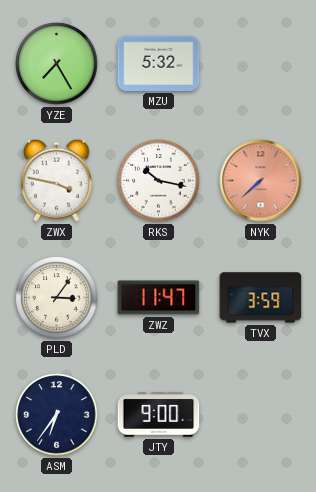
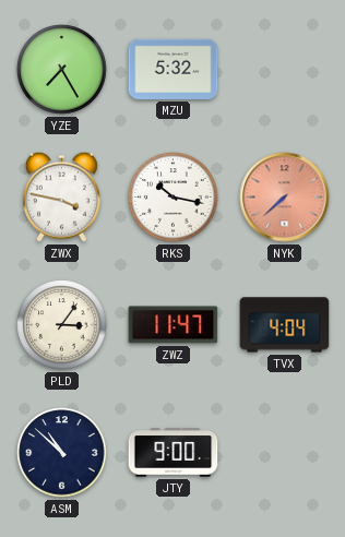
TVX: 3:59 -> 4:04 (285, 325)
ASM: 6:36 -> 10:52 (62, 453)
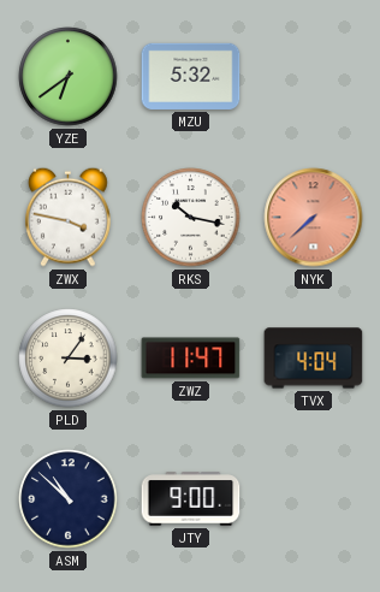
YZE: 7:25 -> 6:39 (69, 77)
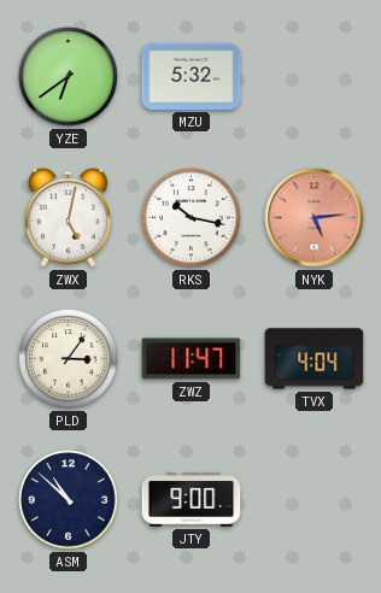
ZWX: 3:47 -> 5:02 (68, 217)
NYK: 7:38 -> 5:14 (315, 218)
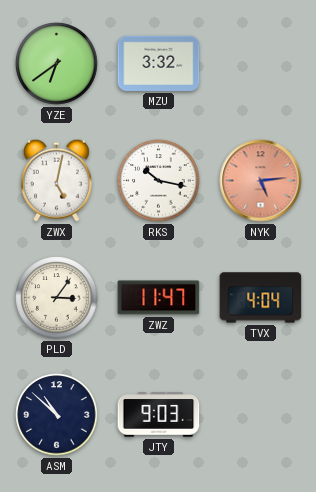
MZU: 5:32 -> 3:32 (159, 63)
JTY: 9:00 -> 9:03 (159, 415)
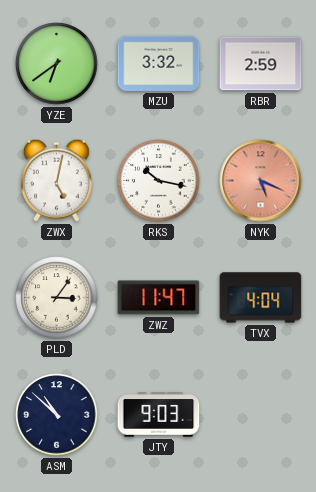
RBR: none -> 2:59 (261, 64)
NYK: 5:14 -> 5:19 (261, 181)
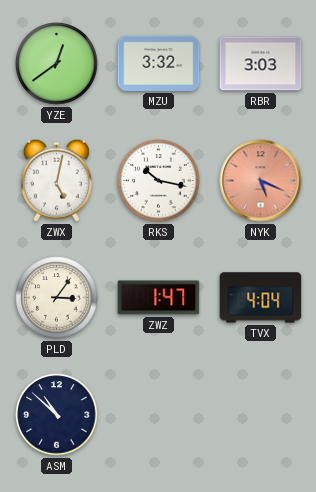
YZE: 6:39 -> 12:39 (57, 64)
RBR: 2:59 -> 3:03 (261, 64)
ZWZ: 11:47 -> 1:47 (159, 298)
JTY: 9:03 -> none (159, 415)
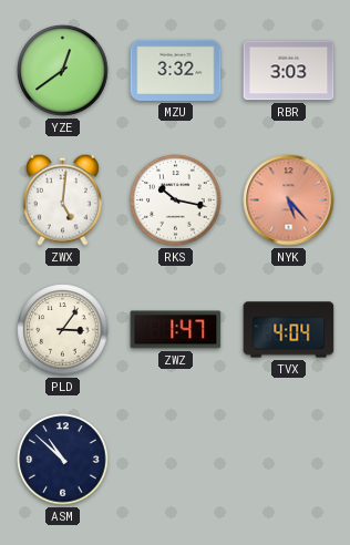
ZWX: 5:02 -> 5:01 (62, 199)
NYK: 5:19 -> 5:23 (289, 200)
